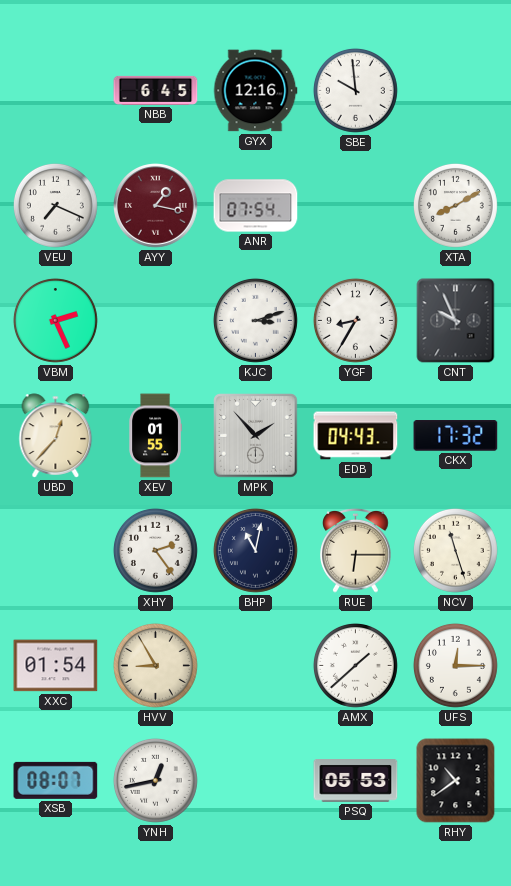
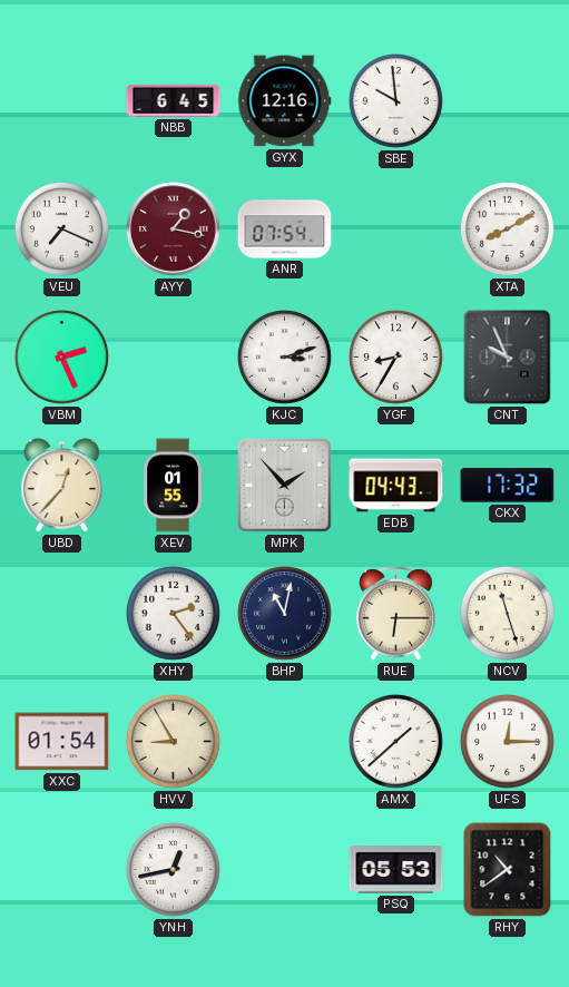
XSB: 08:07 -> none (56, 780)
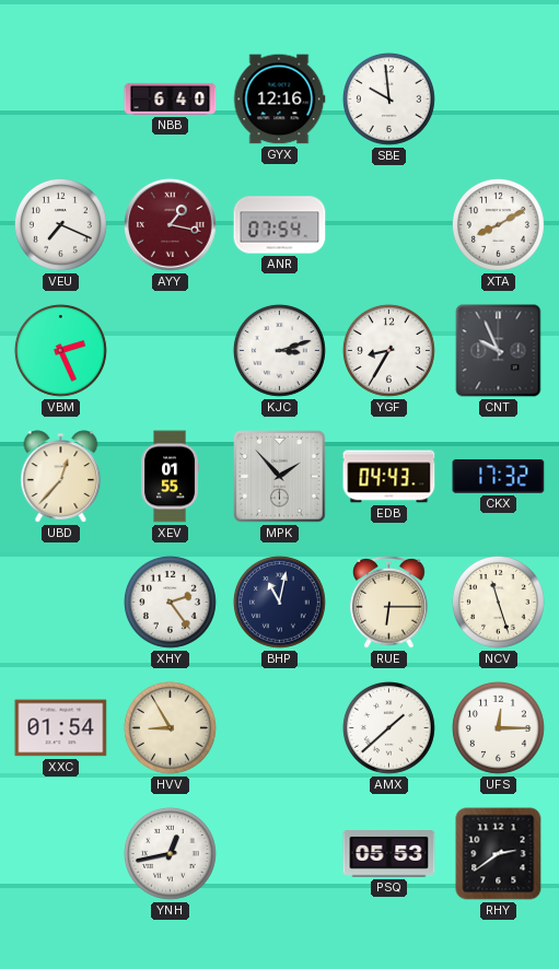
NBB: 6:45 -> 6:40 (171, 98)
RHY: 10:39 -> 2:39 (499, 854)
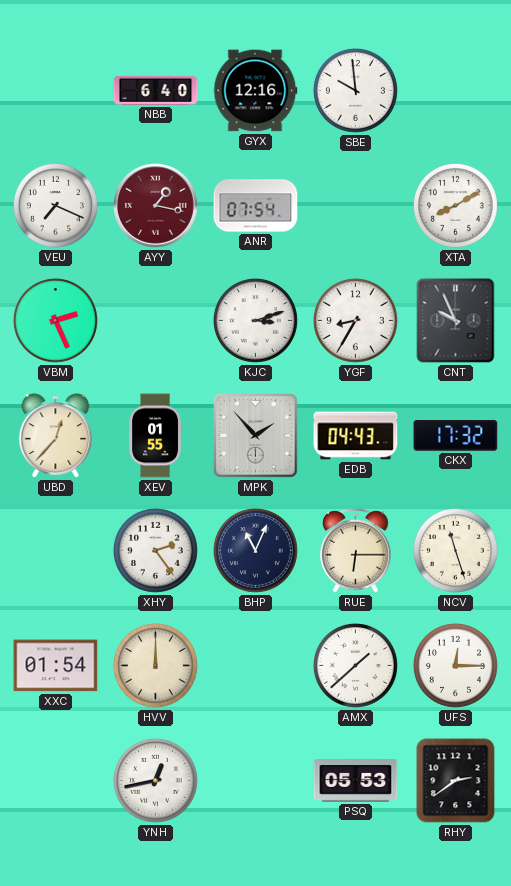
BHP: 11:02 -> 11:04 (255, 550)
HVV: 8:55 -> 12:00 (155, 665)
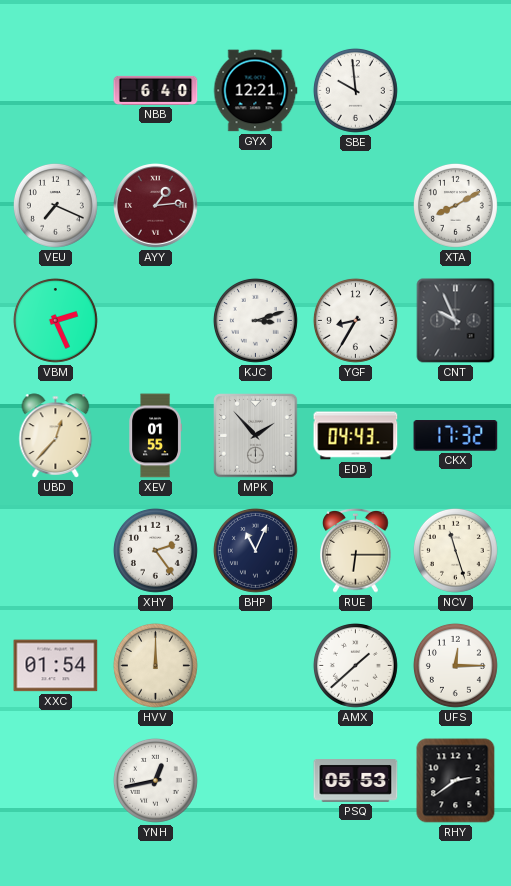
GYX: 12:16 -> 12:21 (255, 91)
AYY: 1:17 -> 1:14 (156, 206)
ANR: 07:54 -> none (256, 206)
